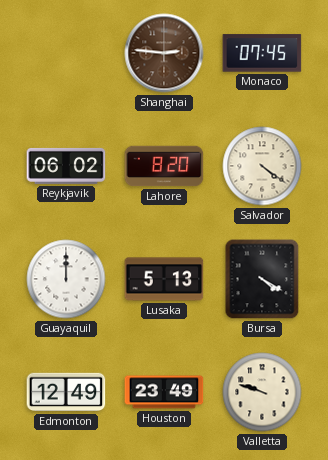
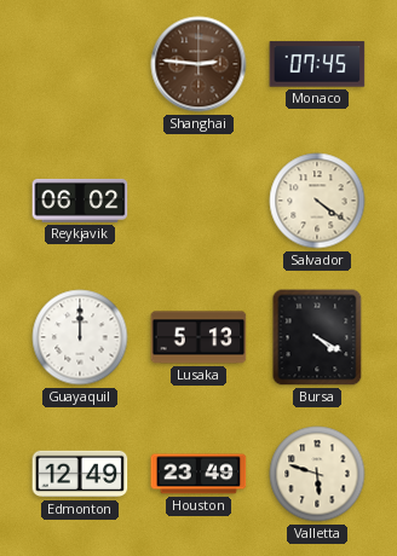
Lahore: 8:20 -> none (164, 166)
Valletta: 9:48 -> 5:48 (317, 474)
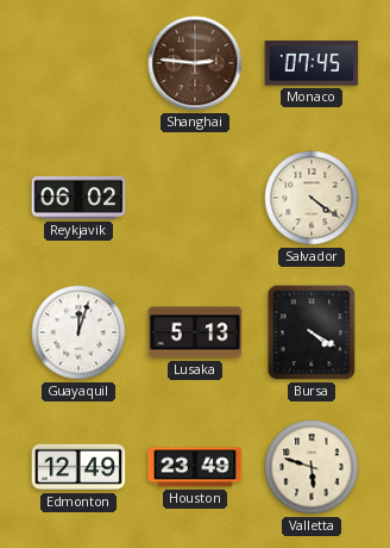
Guayaquil: 12:00 -> 12:03 (78, 332)
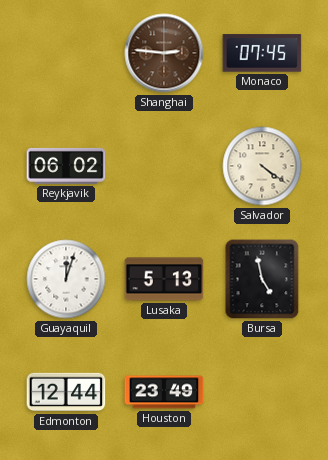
Bursa: 4:20 -> 4:58 (262, 279)
Edmonton: 12:49 -> 12:44 (66, 392)
Valletta: 5:48 -> none (312, 467)
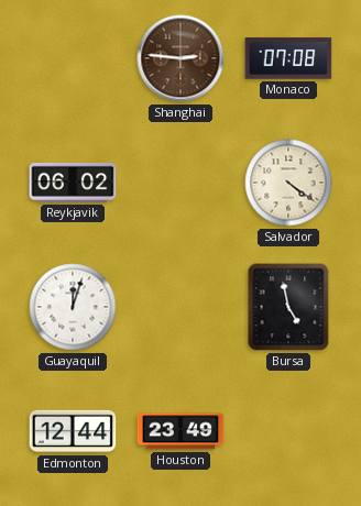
Monaco: 07:45 -> 07:08 (288, 58)
Lusaka: 5:13 -> none (164, 279)
